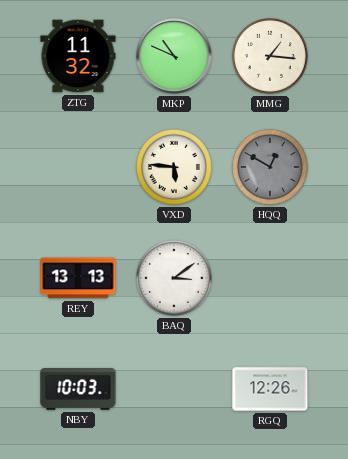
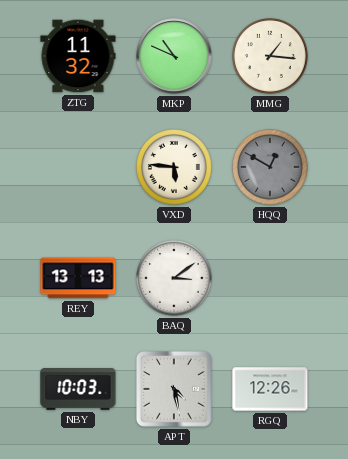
APT: none -> 4:28 (174, 389)
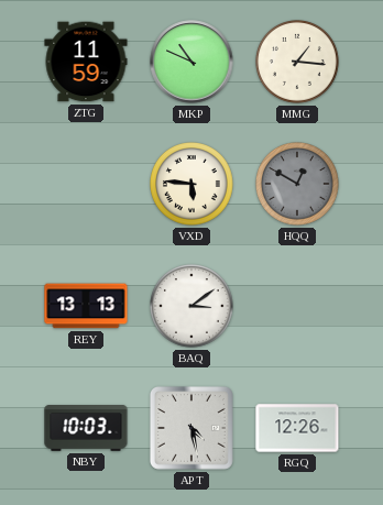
ZTG: 11:32 -> 11:59 (86, 62)
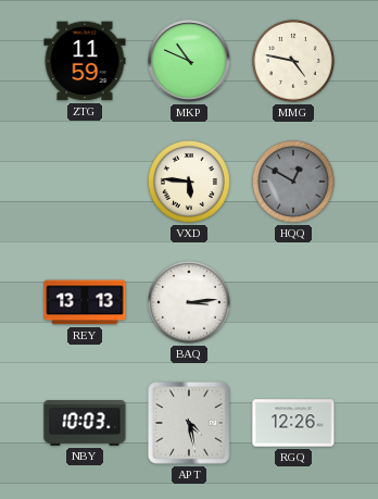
MMG: 1:16 -> 4:47 (294, 62)
BAQ: 3:09 -> 3:14 (190, 303)
